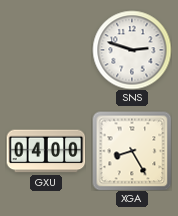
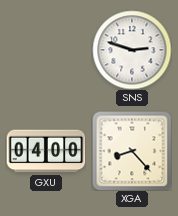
XGA: 8:25 -> 8:23 (132, 151)
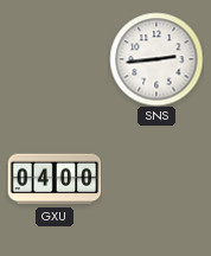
SNS: 2:48 -> 2:44 (156, 59)
XGA: 8:23 -> none (132, 151)
